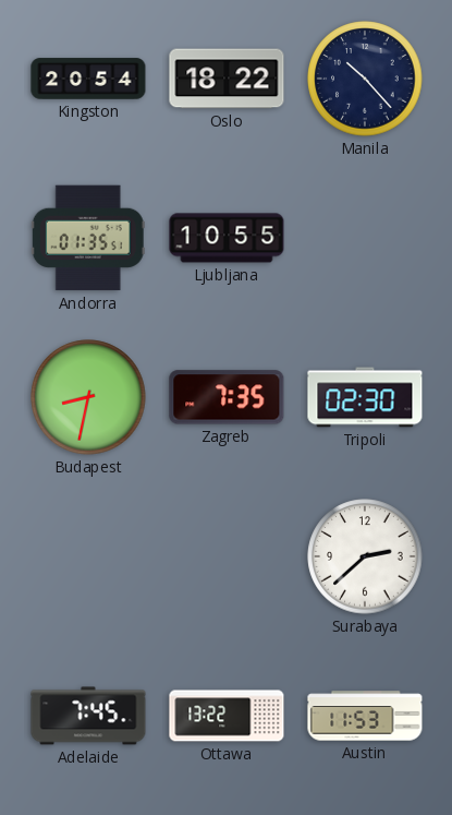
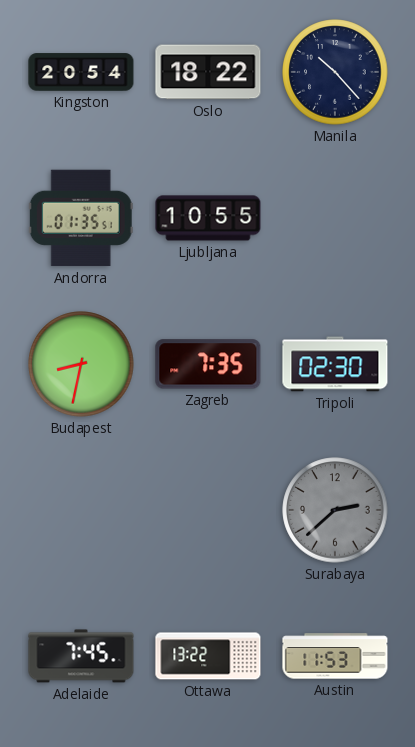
Surabaya dial: white -> grey (335, 510)
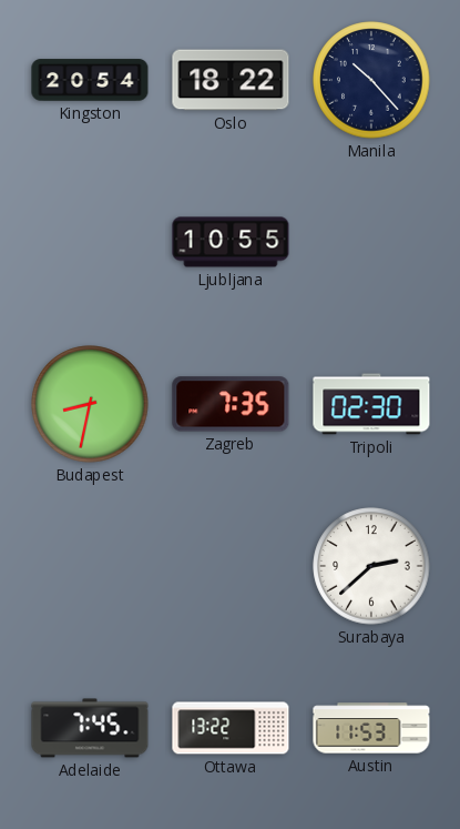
Andorra: 01:35 -> none (81, 218)
Surabaya dial: grey -> white (371, 566)
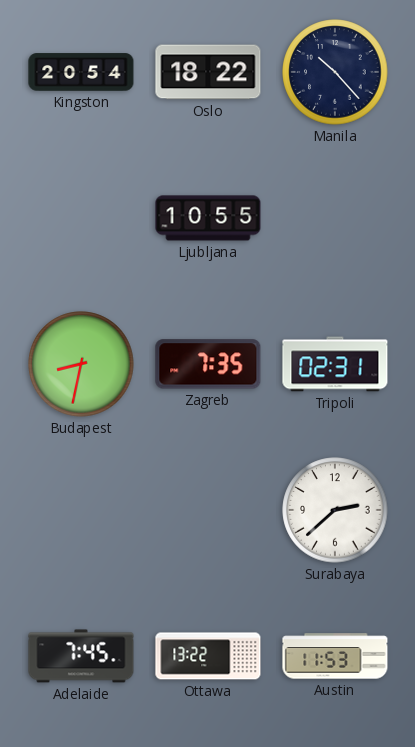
Tripoli: 02:30 -> 02:31 (335, 364)
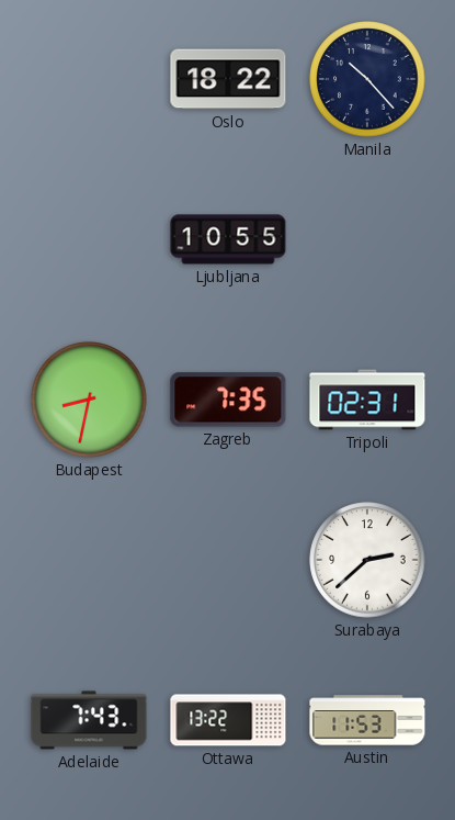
Kingston: 20:54 -> none (81, 72)
Adelaide: 7:45 -> 7:43 (89, 720)
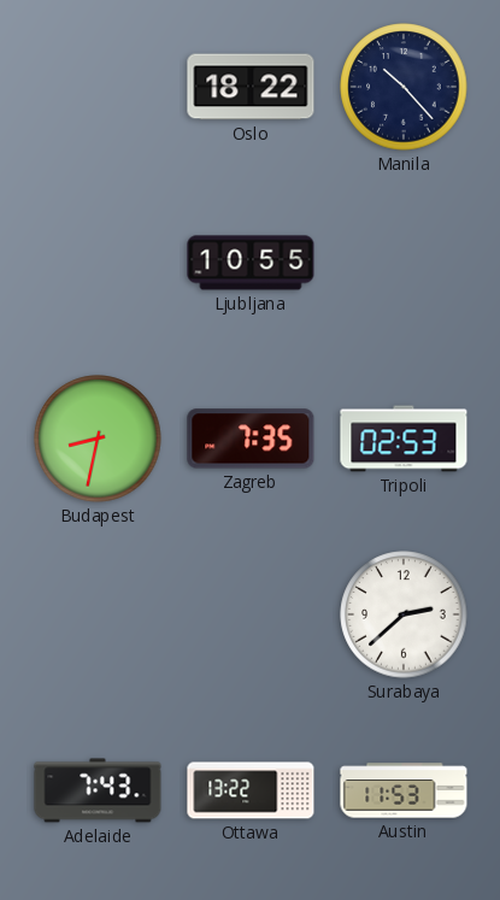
Tripoli: 02:31 -> 02:53 (404, 439)
